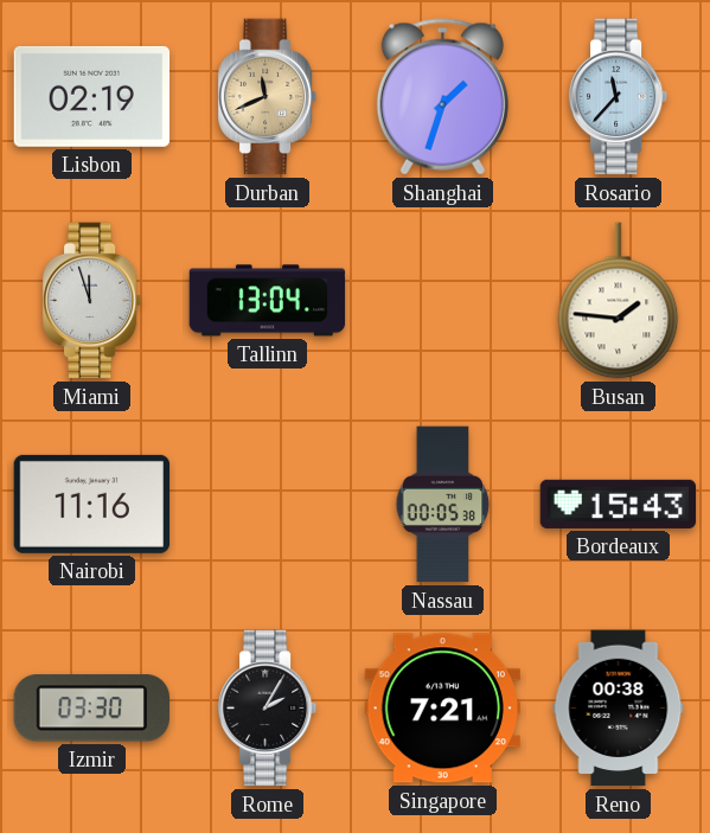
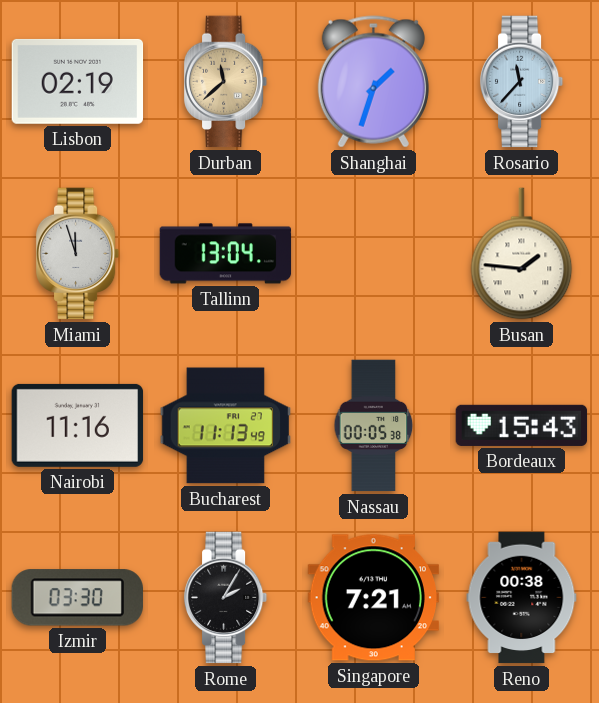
Durban: 11:41 -> 11:38 (226, 82)
Bucharest: none -> 11:13 (226, 426)
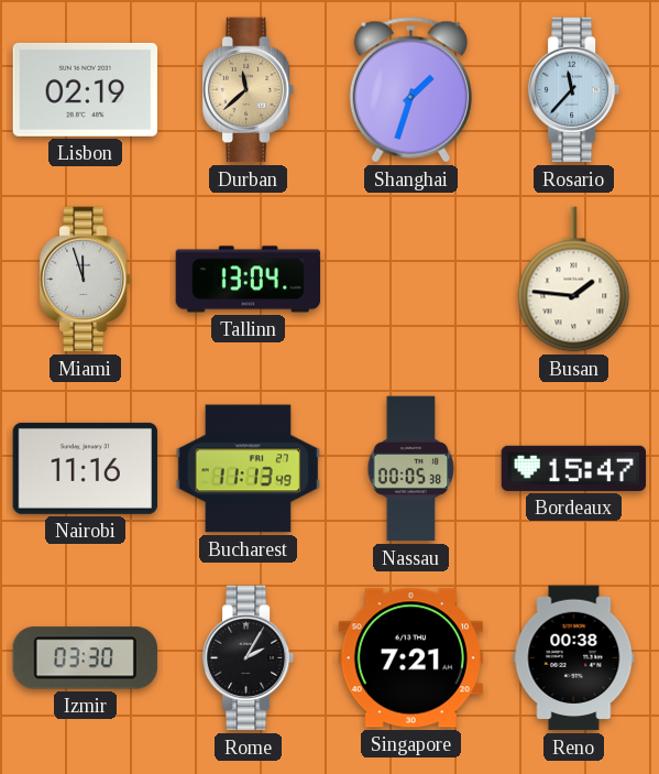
Bordeaux: 15:43 -> 15:47 (574, 468)
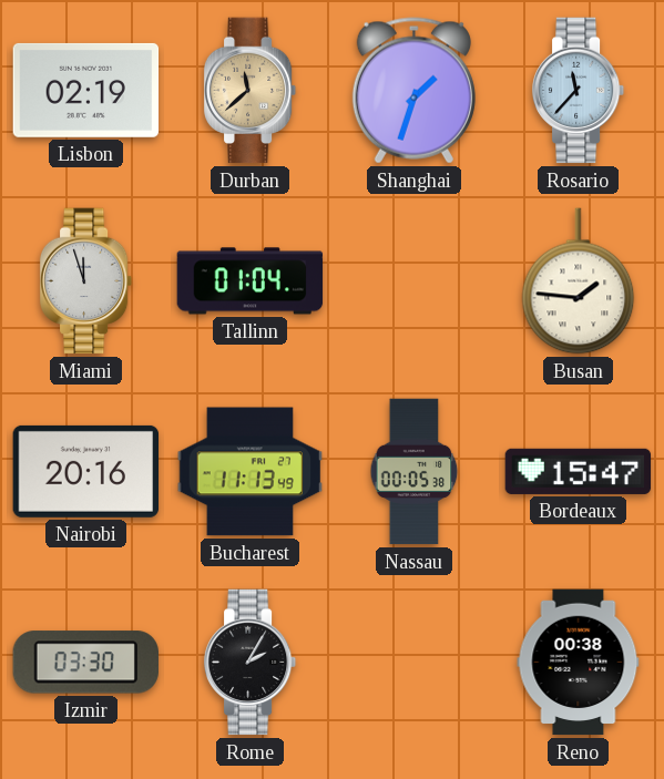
Tallinn: 13:04 -> 01:04 (251, 281)
Nairobi: 11:16 -> 20:16 (86, 471)
Singapore: 7:21 -> none (410, 658)
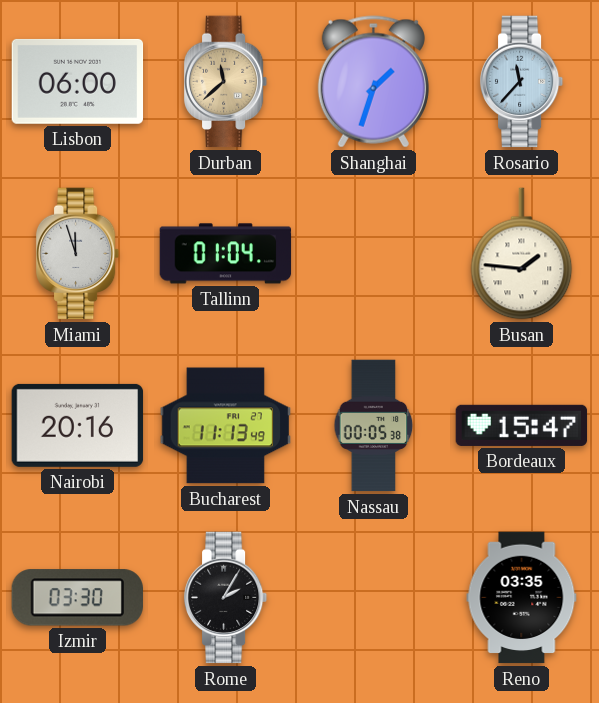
Lisbon: 02:19 -> 06:00 (78, 81)
Reno: 00:38 -> 03:35 (522, 598)
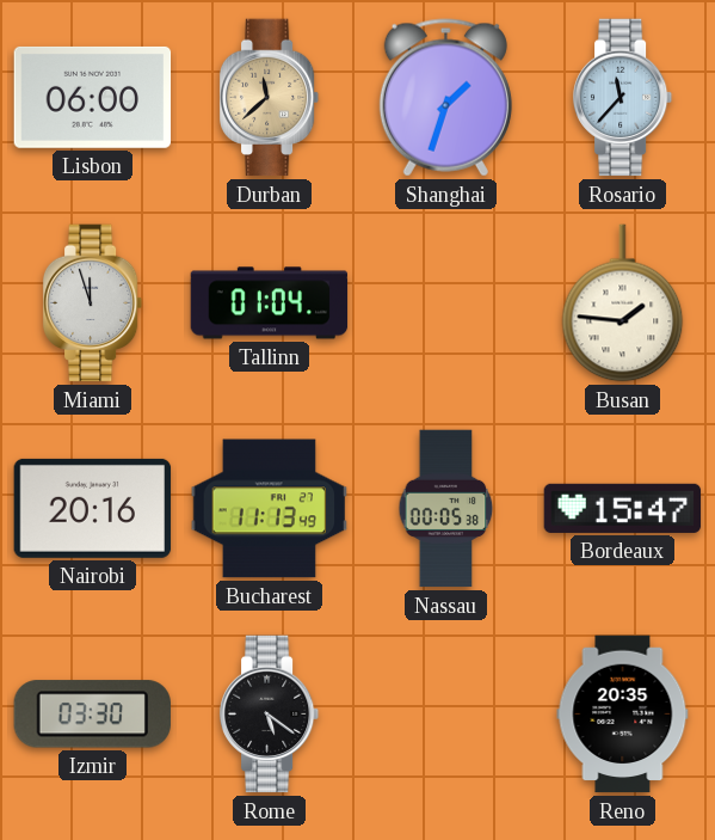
Rome: 2:05 -> 5:21 (270, 715)
Reno: 03:35 -> 20:35 (623, 715)
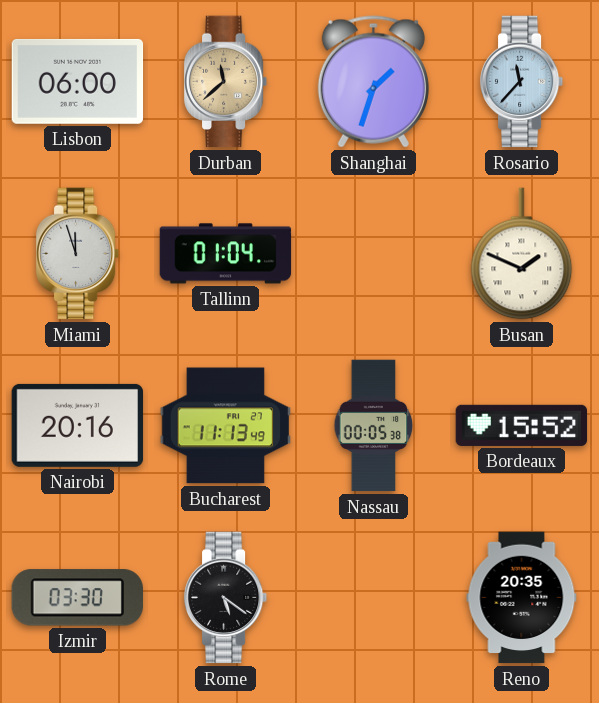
Busan: 1:46 -> 1:49 (522, 254)
Bordeaux: 15:47 -> 15:52 (522, 425)
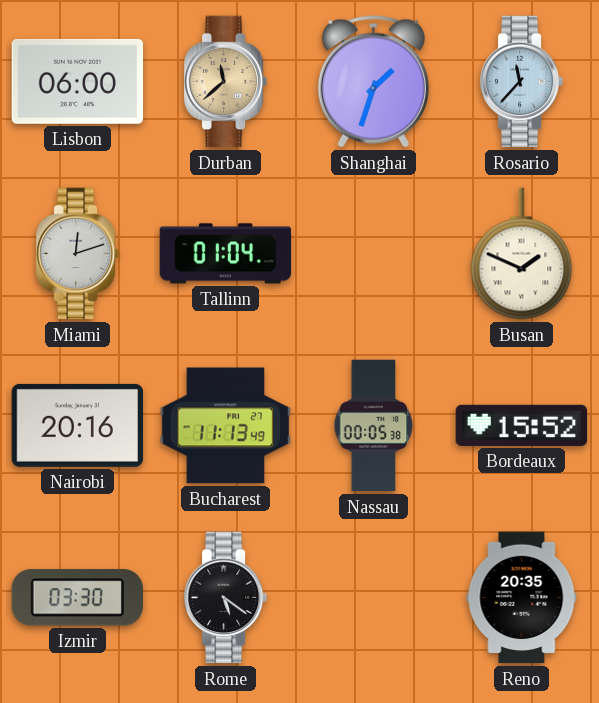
Miami: 11:57 -> 12:12 (78, 254)
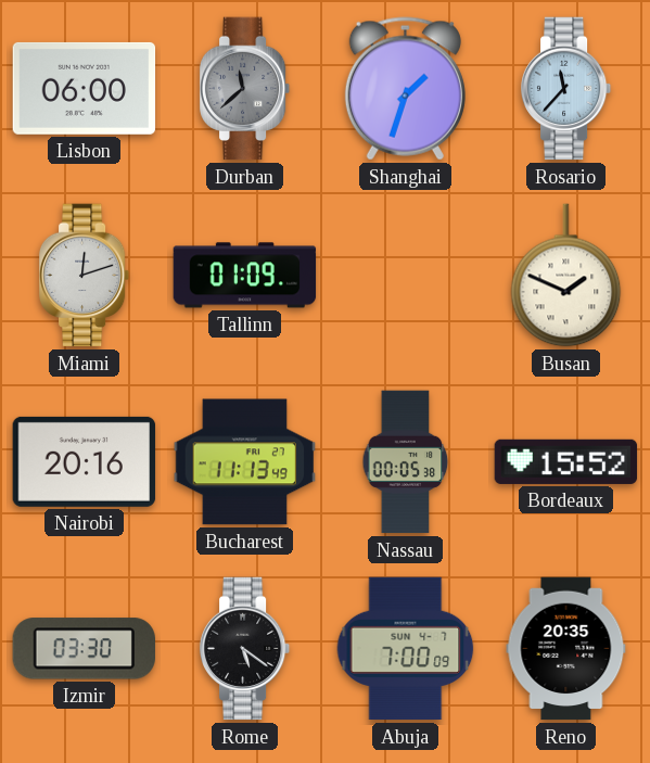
Durban dial: champagne -> grey (245, 89)
Tallinn: 01:04 -> 01:09 (245, 276)
Abuja: none -> 7:00 (406, 649)
